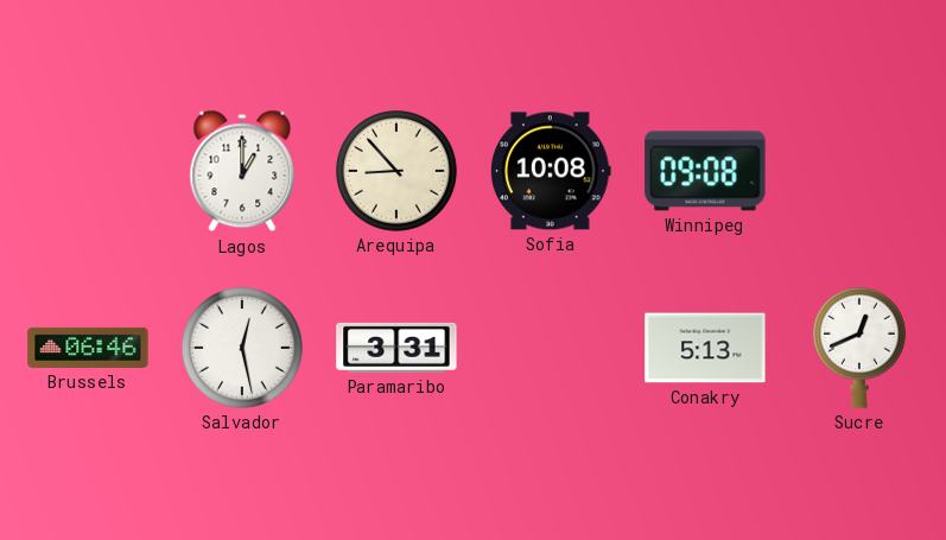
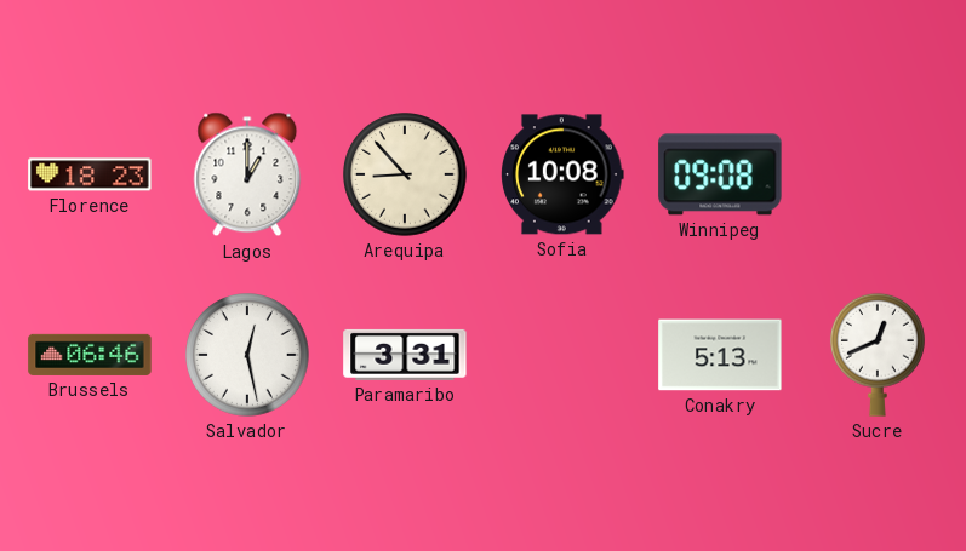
Florence: none -> 18:23 (90, 174)
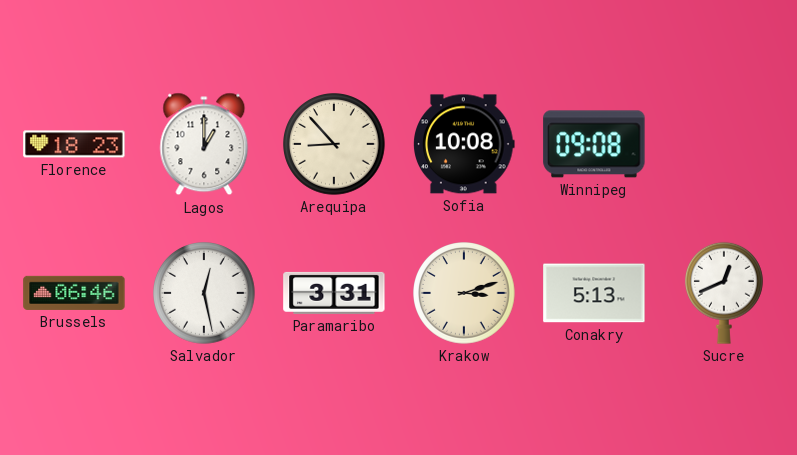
Krakow: none -> 3:12 (465, 294)
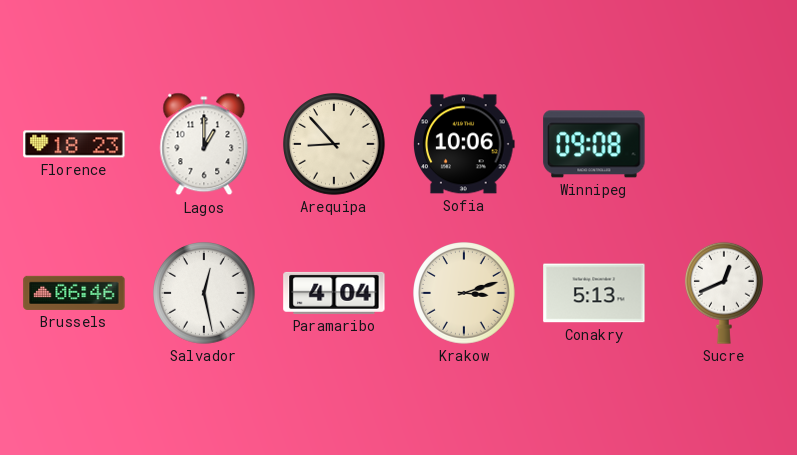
Sofia: 10:08 -> 10:06 (464, 144)
Paramaribo: 3:31 -> 4:04 (334, 293)
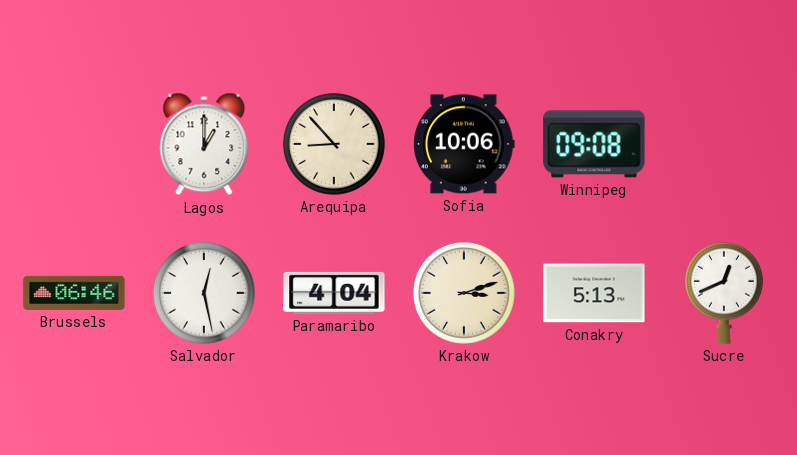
Florence: 18:23 -> none (74, 144)
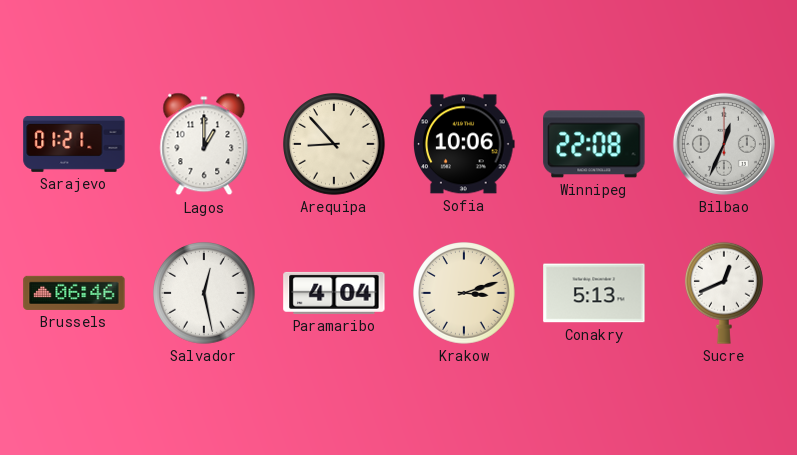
Sarajevo: none -> 01:21 (74, 144)
Winnipeg: 09:08 -> 22:08 (594, 144)
Bilbao: none -> 12:34 (724, 144)
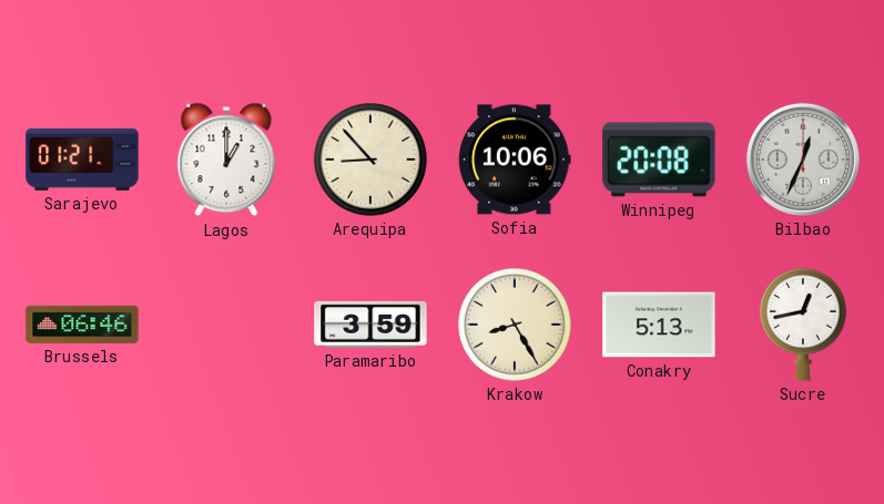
Winnipeg: 22:08 -> 20:08 (659, 160)
Salvador: 12:28 -> none (205, 294)
Paramaribo: 4:04 -> 3:59 (370, 325)
Krakow: 3:12 -> 8:25 (516, 326)
Sucre: 12:41 -> 12:43 (804, 325)
